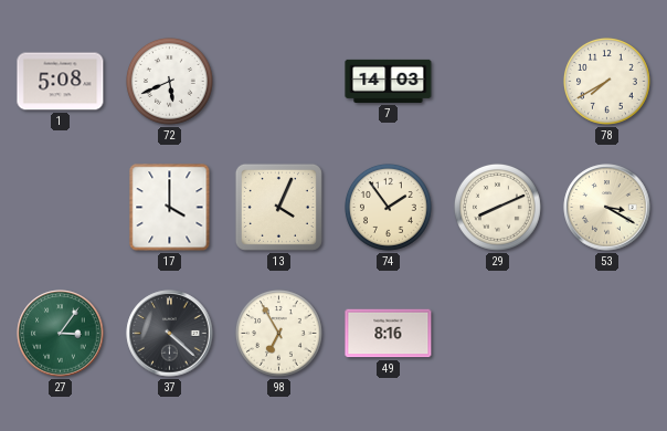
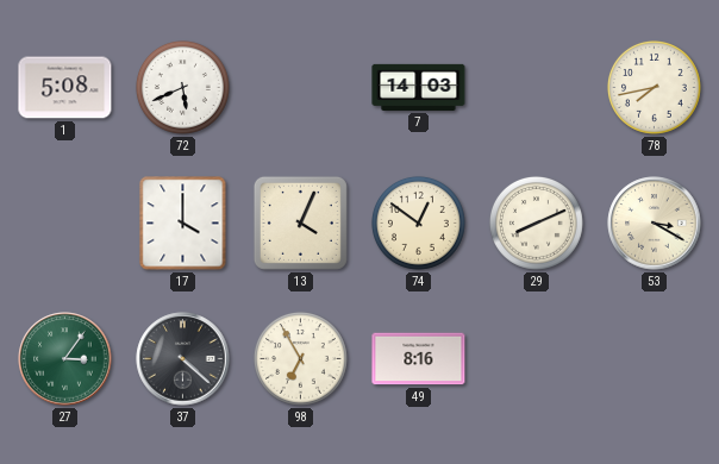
78: 7:40 -> 7:43 (654, 87)
74: 1:54 -> 12:51 (418, 222)
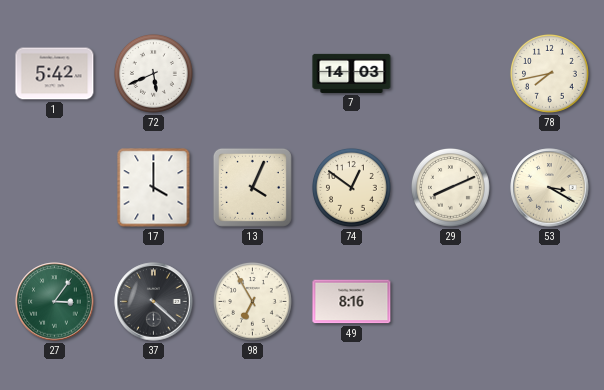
1: 5:08 -> 5:42 (55, 74)
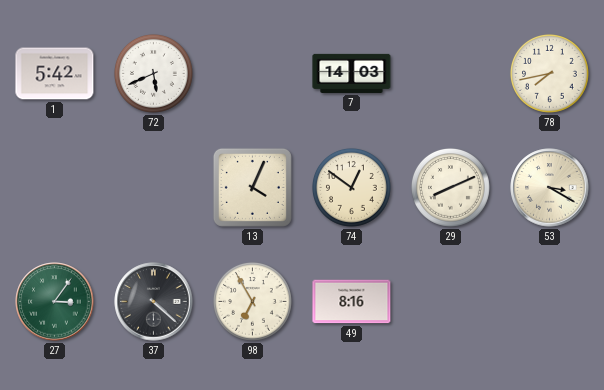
17: 4:00 -> none (154, 188)
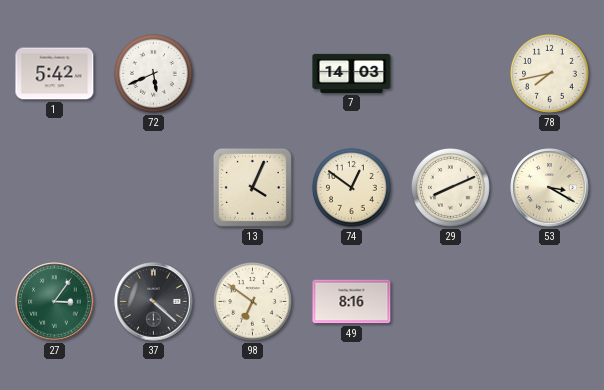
98: 6:55 -> 6:51 (252, 301)
